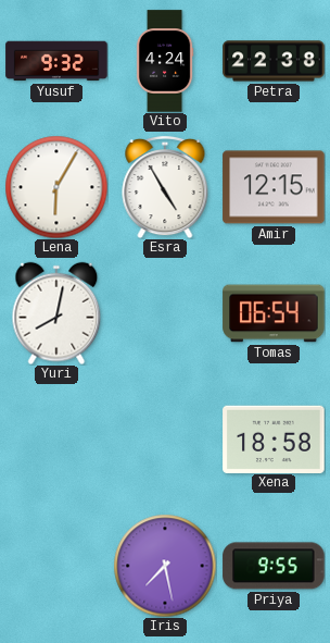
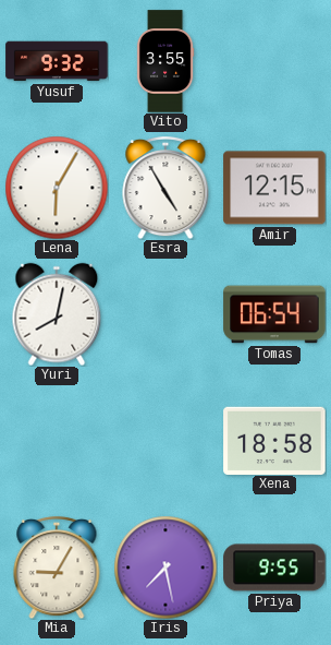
Vito: 4:24 -> 3:55 (165, 61)
Petra: 22:38 -> none (274, 61)
Mia: none -> 9:05 (57, 568)
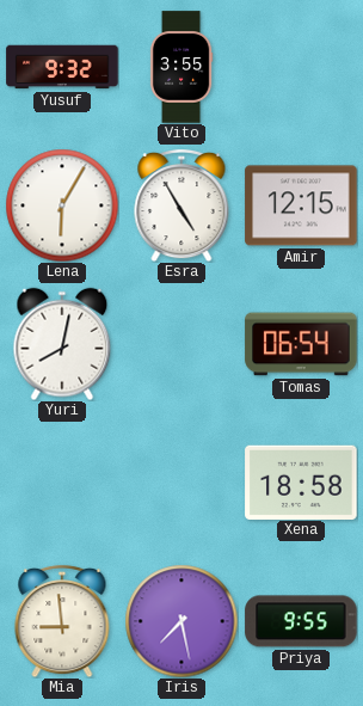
Mia: 9:05 -> 8:59 (62, 621)
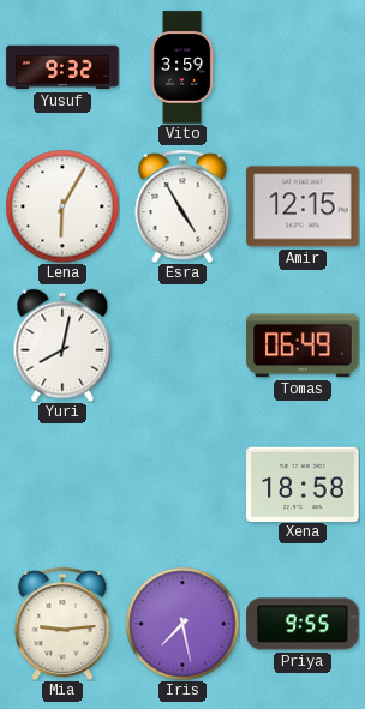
Vito: 3:55 -> 3:59 (182, 67)
Tomas: 06:54 -> 06:49 (303, 346)
Mia: 8:59 -> 9:14 (62, 624)
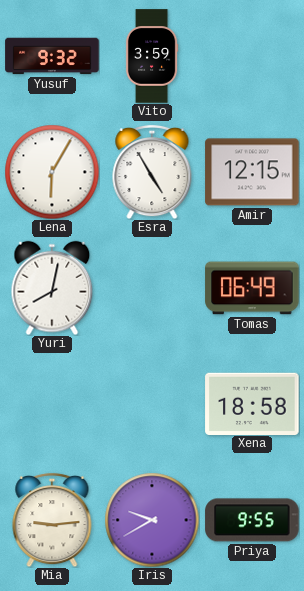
Iris: 7:28 -> 9:40 (152, 520)
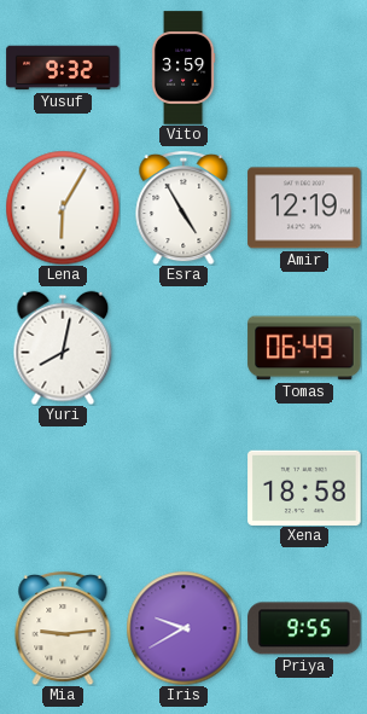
Amir: 12:15 -> 12:19 (304, 208)
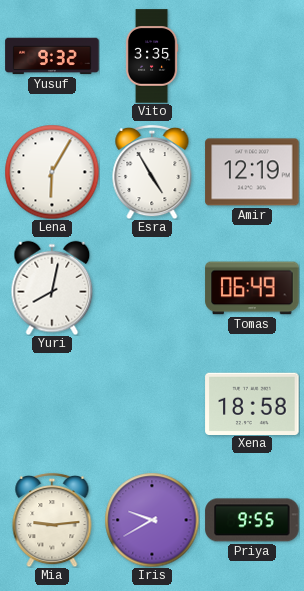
Vito: 3:59 -> 3:35 (152, 56)
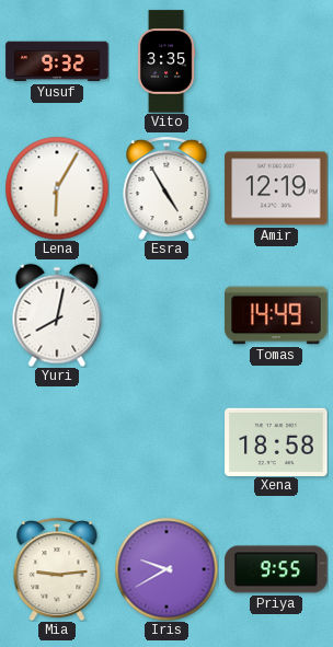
Tomas: 06:49 -> 14:49 (276, 315)
